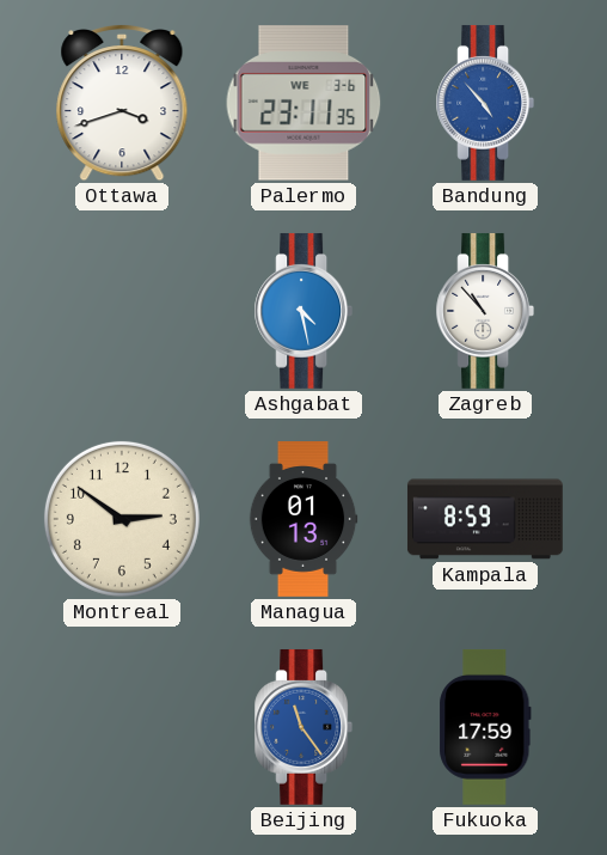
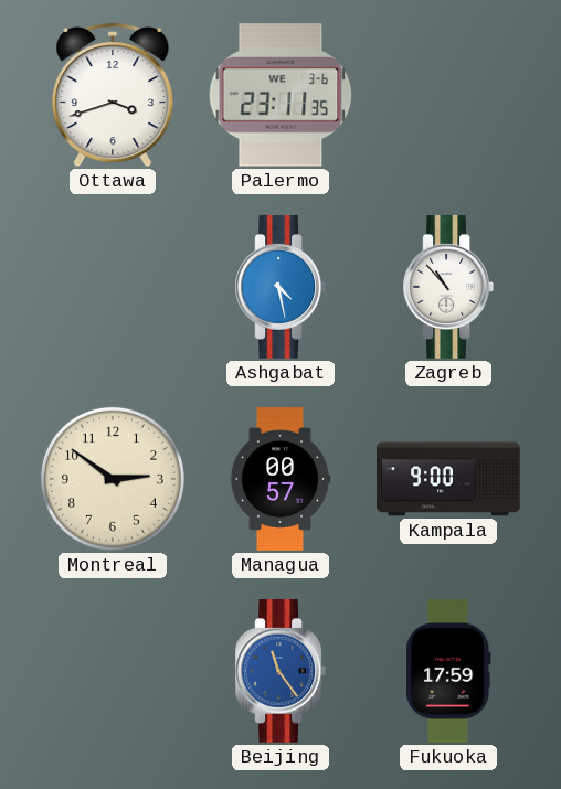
Bandung: 4:53 -> none (485, 103)
Managua: 01:13 -> 00:57 (280, 480)
Kampala: 8:59 -> 9:00 (448, 479)
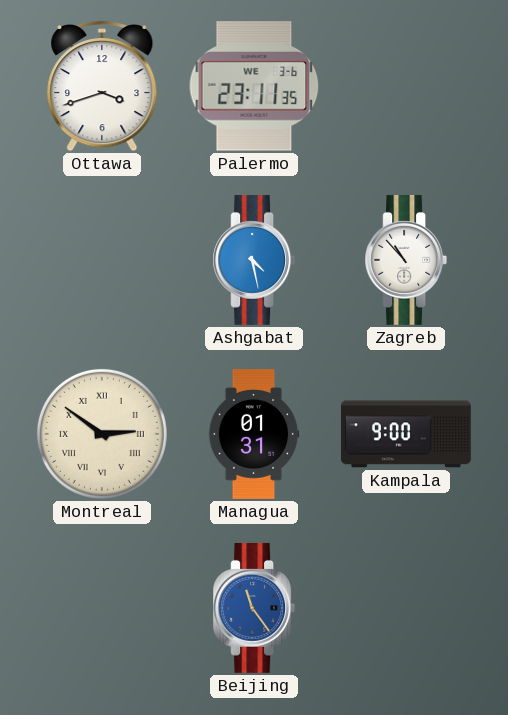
Montreal numerals: Arabic -> Roman (102, 434)
Managua: 00:57 -> 01:31 (254, 435)
Fukuoka: 17:59 -> none (448, 671)
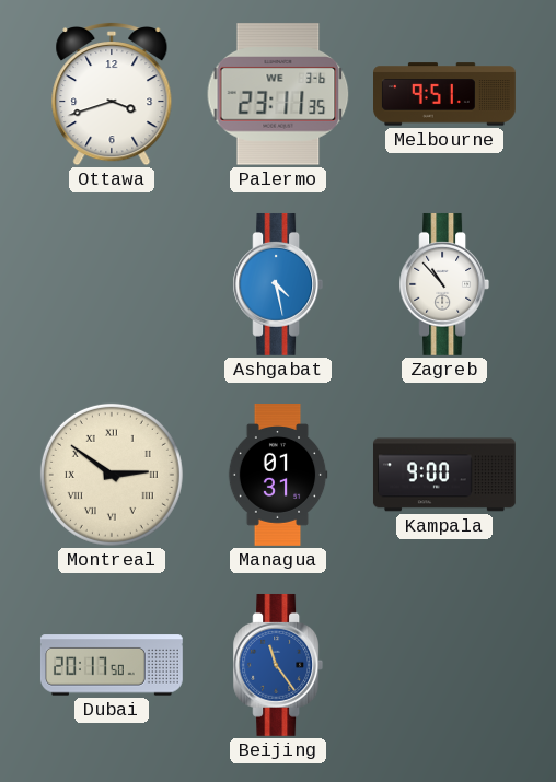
Melbourne: none -> 9:51 (445, 94)
Dubai: none -> 20:17 (112, 665)
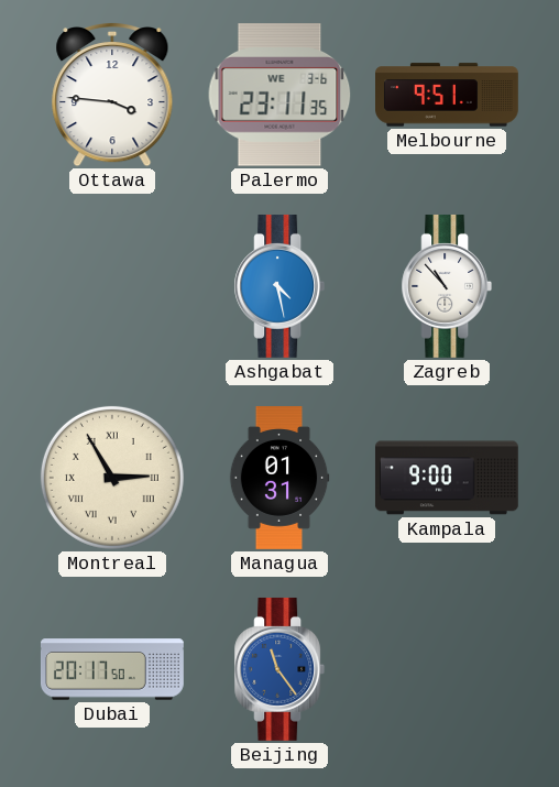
Ottawa: 3:42 -> 3:46 (112, 95)
Montreal: 2:51 -> 2:55 (112, 478)
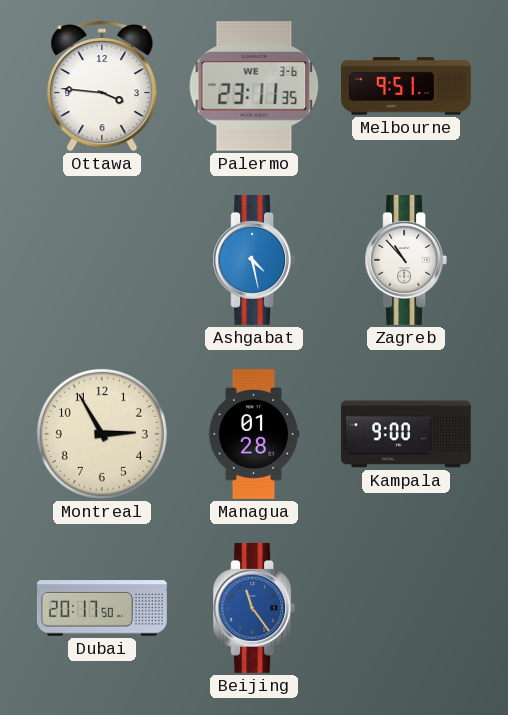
Montreal numerals: Roman -> Arabic (102, 434)
Managua: 01:31 -> 01:28 (254, 435)
